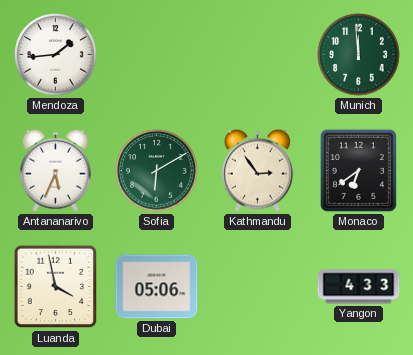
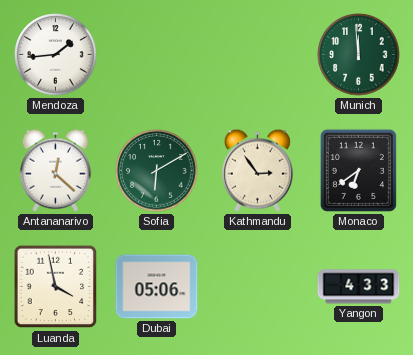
Antananarivo: 5:34 -> 12:22 (55, 170)
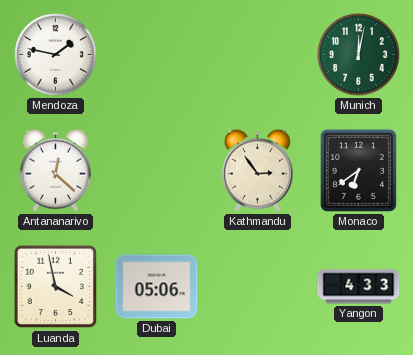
Mendoza: 1:44 -> 1:47 (56, 55)
Munich: 11:59 -> 12:02 (359, 55)
Sofia: 6:10 -> none (157, 171)
